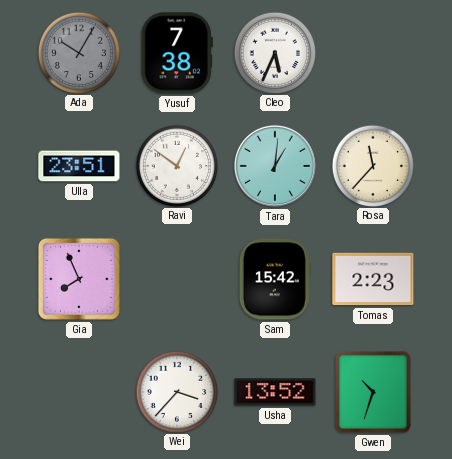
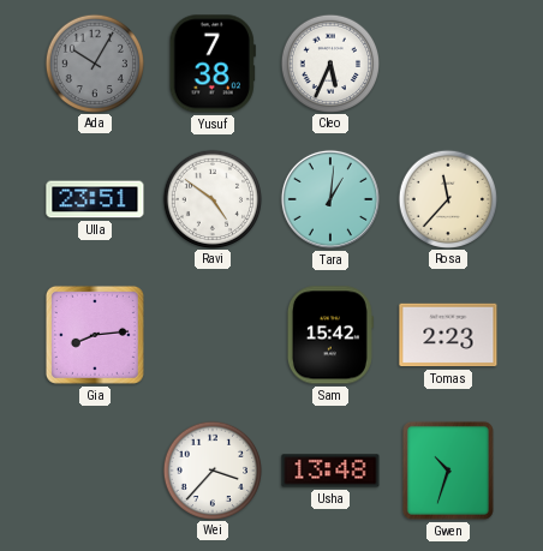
Ravi: 12:51 -> 4:51 (211, 198)
Gia: 7:56 -> 8:14 (95, 335)
Usha: 13:52 -> 13:48 (330, 471)
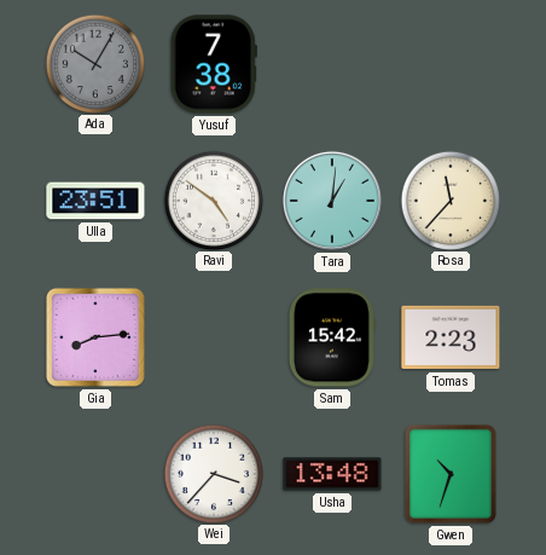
Cleo: 5:34 -> none (329, 62)
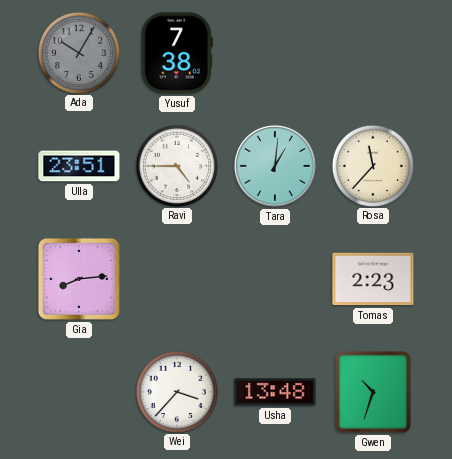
Ravi: 4:51 -> 4:45 (176, 165)
Sam: 15:42 -> none (332, 337)
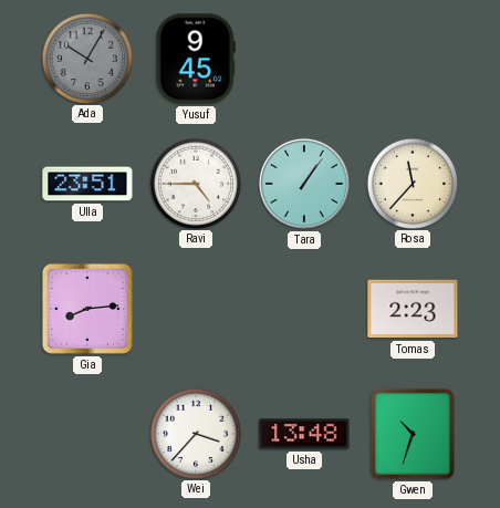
Yusuf: 7:38 -> 9:45 (196, 59)
Tara: 1:01 -> 1:06 (304, 184)
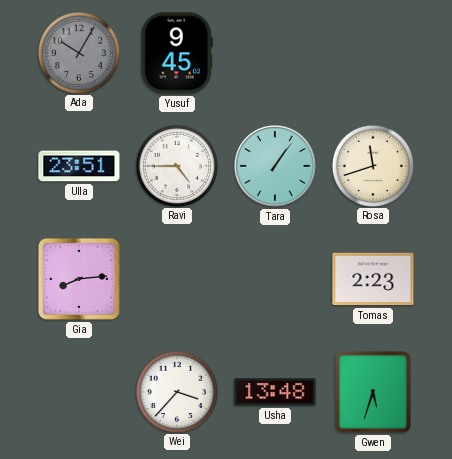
Rosa: 11:37 -> 11:42 (372, 165)
Gwen: 10:33 -> 5:33 (373, 392)
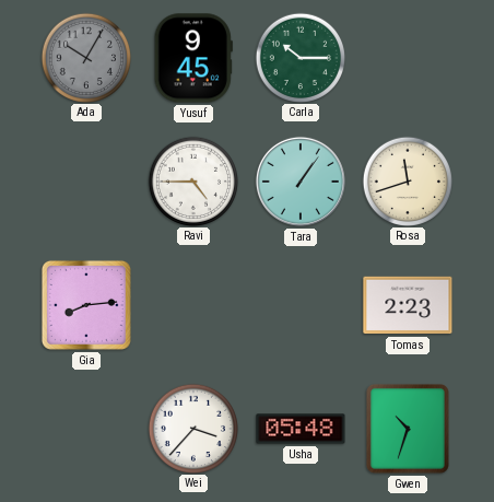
Carla: none -> 10:15 (299, 57)
Ulla: 23:51 -> none (79, 166)
Usha: 13:48 -> 05:48 (301, 429)
Gwen: 5:33 -> 10:33 (408, 429)
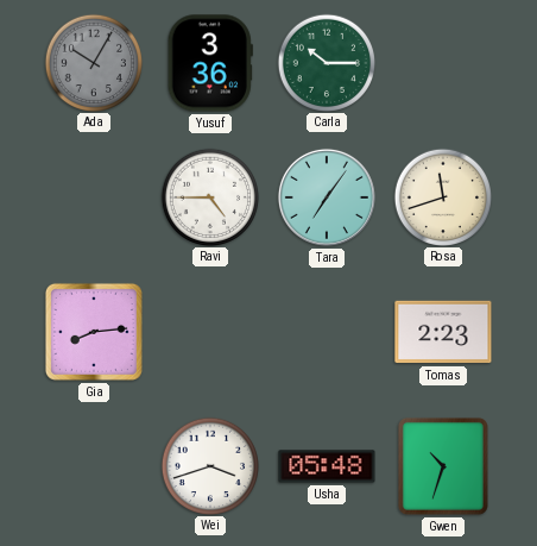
Yusuf: 9:45 -> 3:36 (210, 63)
Tara: 1:06 -> 7:06 (327, 197)
Wei: 3:37 -> 3:42 (209, 465)
